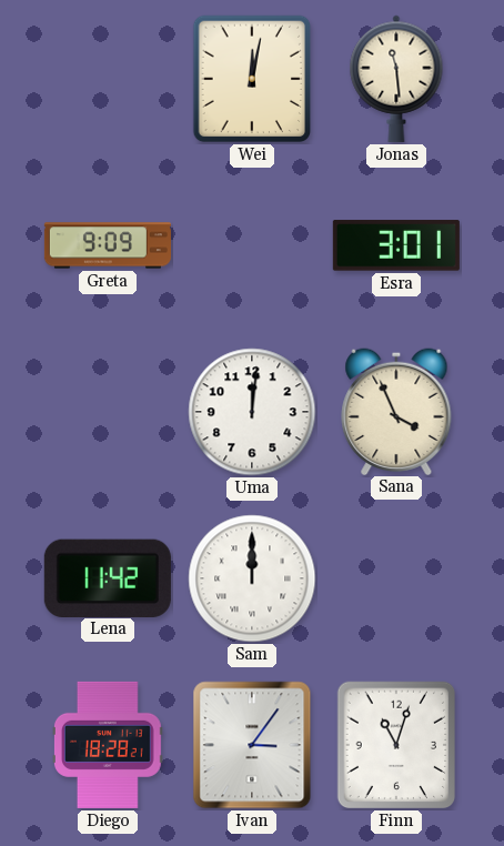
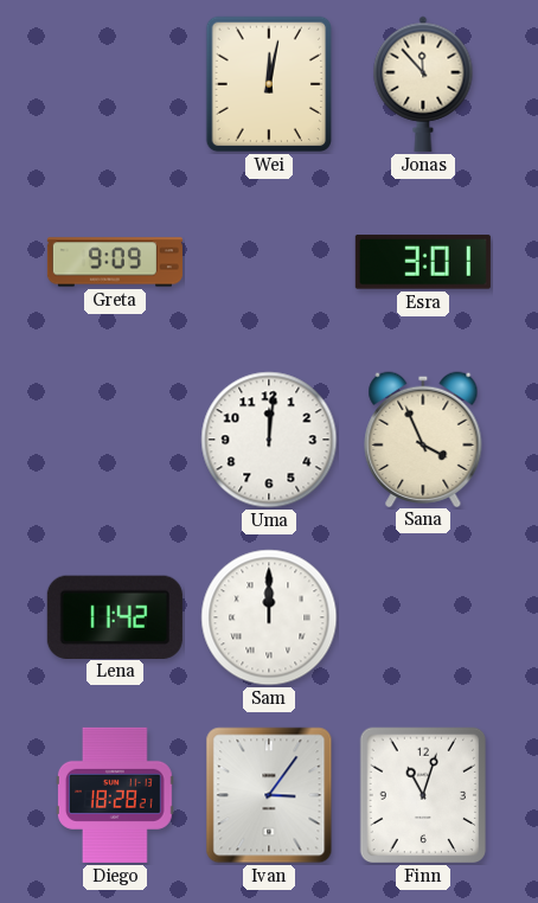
Jonas: 11:29 -> 11:53 (423, 84)
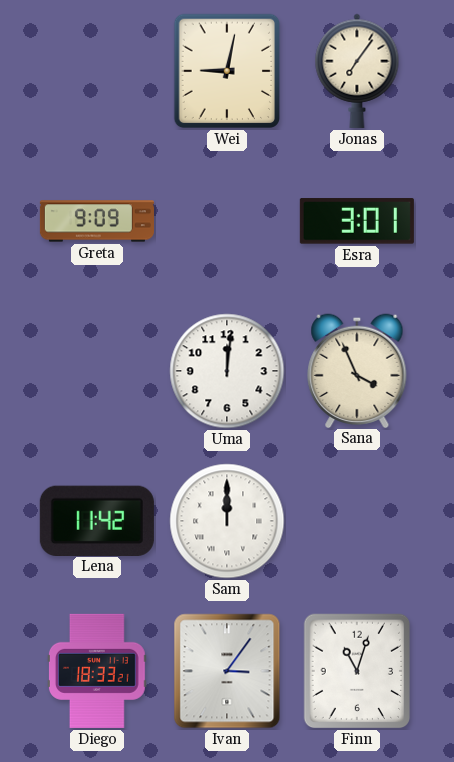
Wei: 12:02 -> 9:02 (227, 71)
Jonas: 11:53 -> 7:06 (357, 71)
Diego: 18:28 -> 18:33 (97, 671)
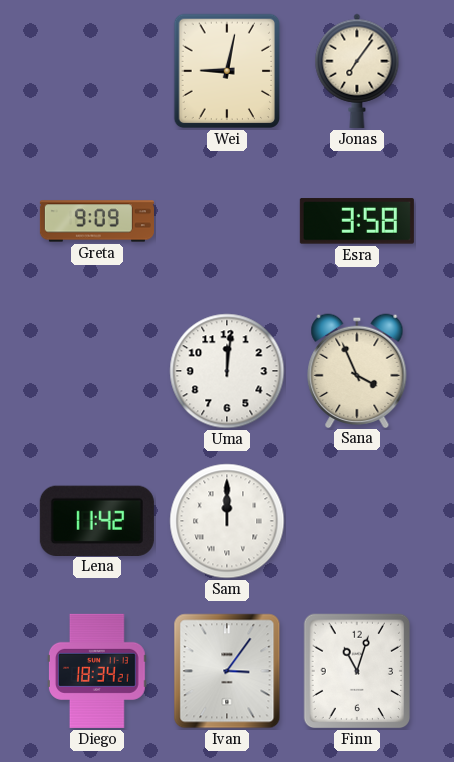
Esra: 3:01 -> 3:58 (357, 221)
Diego: 18:33 -> 18:34 (97, 671)
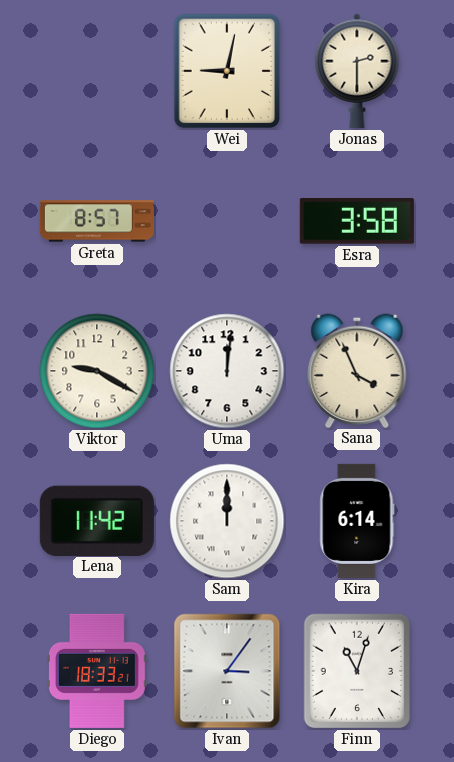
Jonas: 7:06 -> 2:30 (357, 71)
Greta: 9:09 -> 8:57 (97, 221)
Viktor: none -> 9:20 (97, 371)
Kira: none -> 6:14 (357, 521)
Diego: 18:34 -> 18:33 (97, 671)
